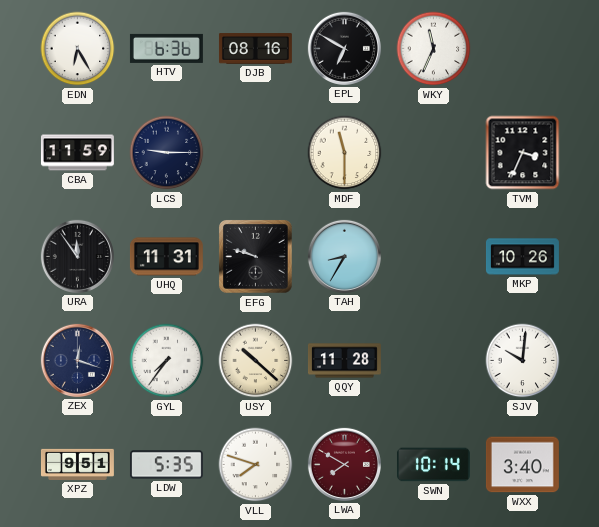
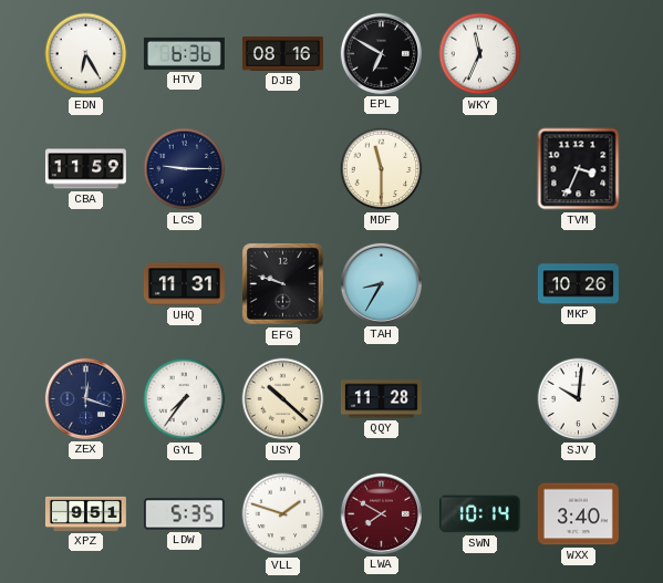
URA: 11:54 -> none (77, 256)
VLL: 7:48 -> 1:48 (283, 514)
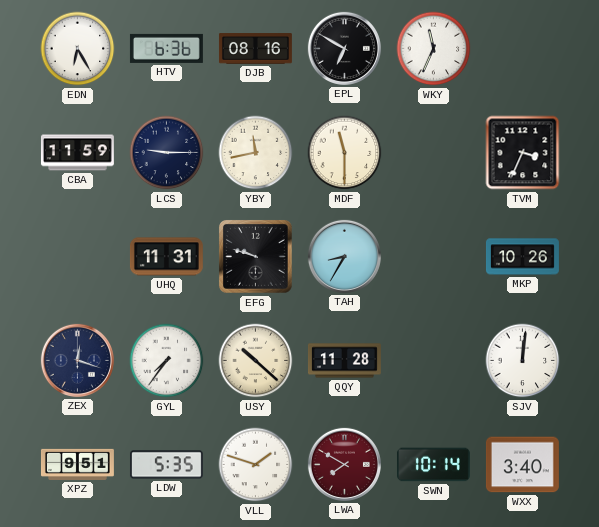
YBY: none -> 11:43 (256, 153)
SJV: 10:01 -> 12:01 (523, 361)
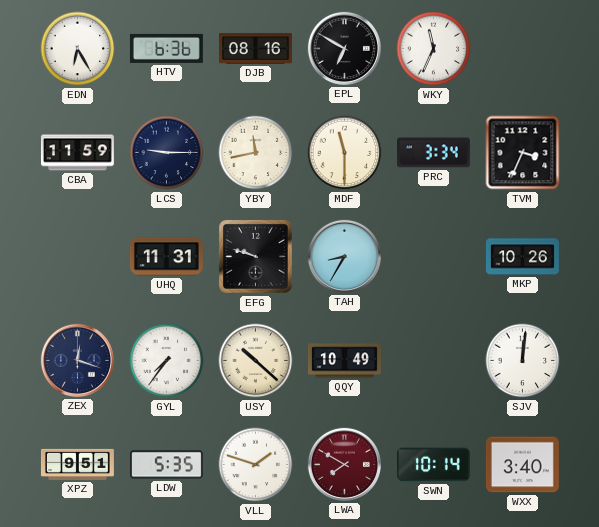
PRC: none -> 3:34 (433, 153)
QQY: 11:28 -> 10:49 (344, 361)
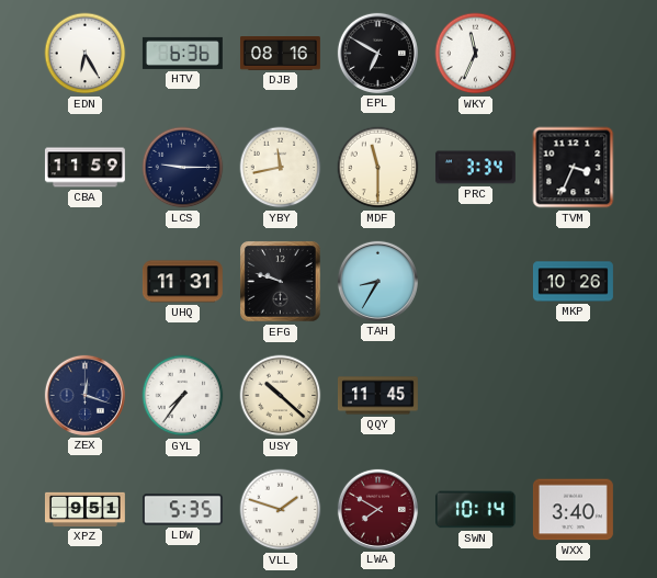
QQY: 10:49 -> 11:45 (377, 396)
SJV: 12:01 -> none (523, 361)
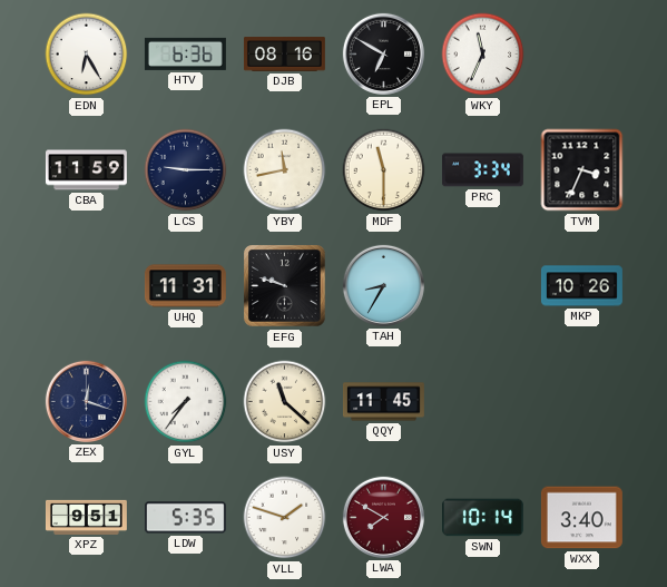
USY: 10:22 -> 11:22 (285, 402)
